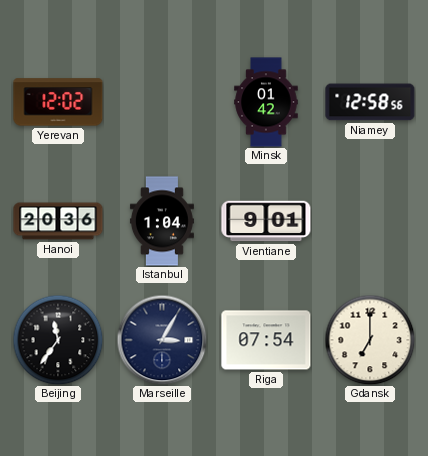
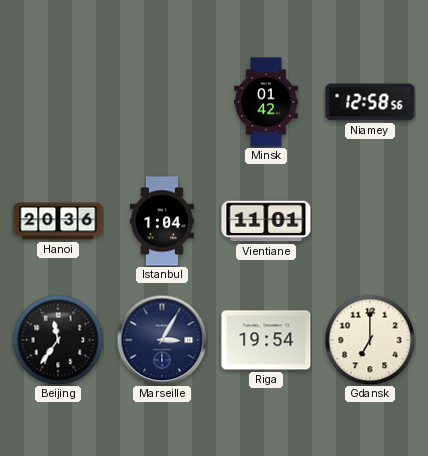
Yerevan: 12:02 -> none (58, 102)
Vientiane: 9:01 -> 11:01 (266, 221)
Riga: 07:54 -> 19:54 (266, 340)
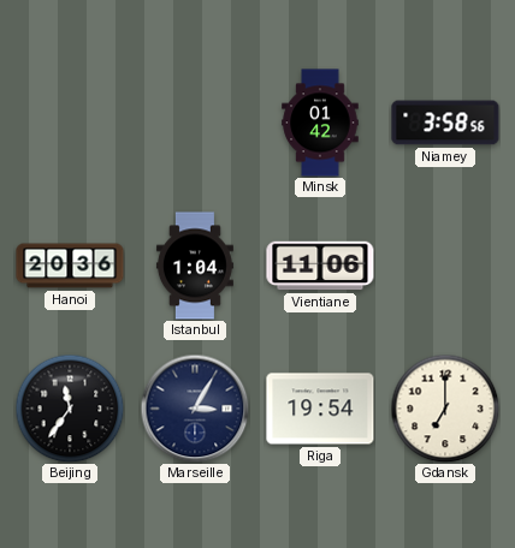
Niamey: 12:58 -> 3:58 (445, 123)
Vientiane: 11:01 -> 11:06 (320, 266)
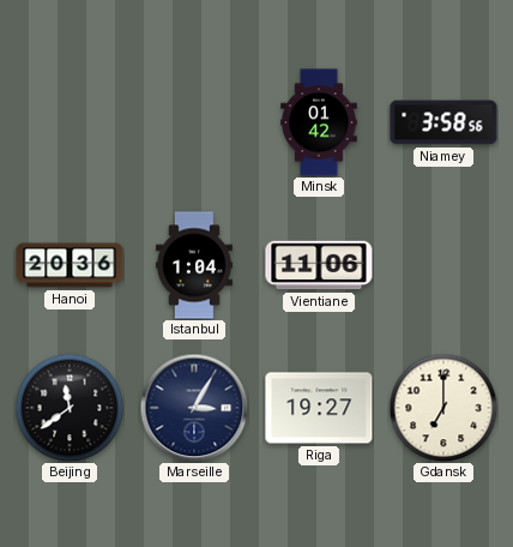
Beijing: 11:36 -> 11:39 (70, 408)
Riga: 19:54 -> 19:27 (319, 408)
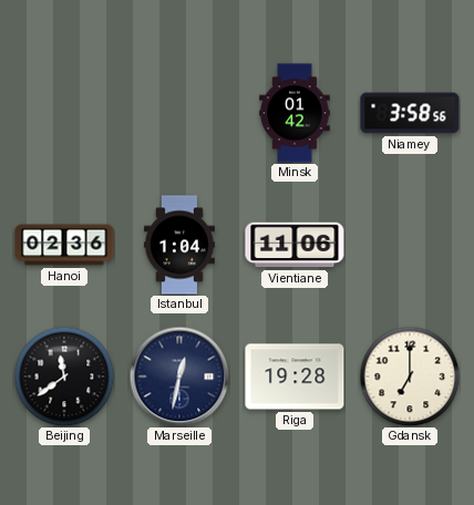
Hanoi: 20:36 -> 02:36 (64, 245)
Marseille: 3:05 -> 12:32 (179, 377)
Riga: 19:27 -> 19:28 (295, 377)
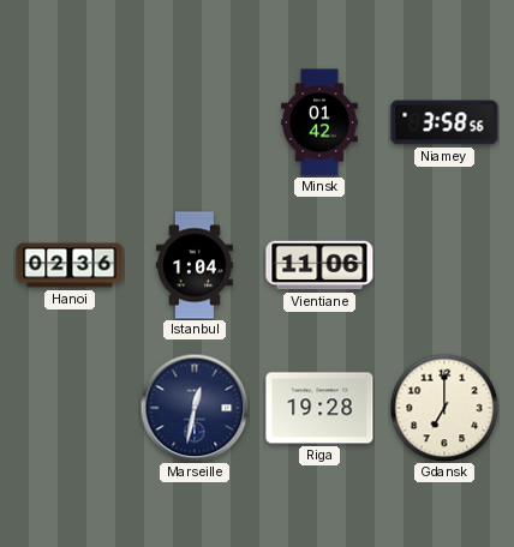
Beijing: 11:39 -> none (64, 377)
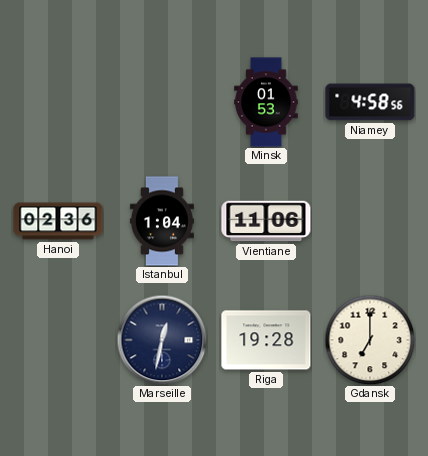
Minsk: 01:42 -> 01:53 (266, 102)
Niamey: 3:58 -> 4:58 (370, 102)
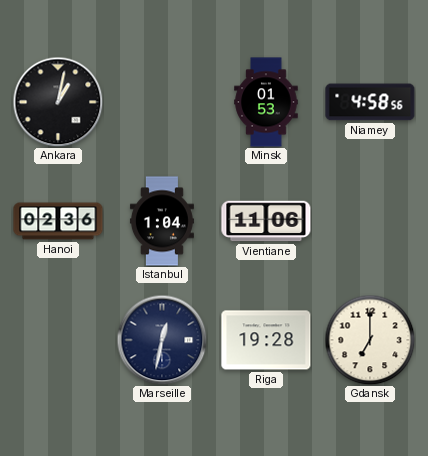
Ankara: none -> 1:02 (58, 102)
